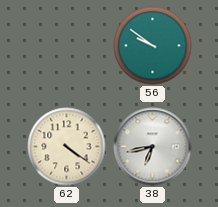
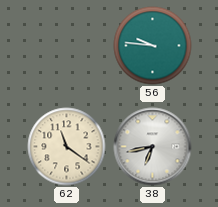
56: 9:51 -> 9:46 (153, 46)
62: 4:21 -> 11:21 (67, 147)
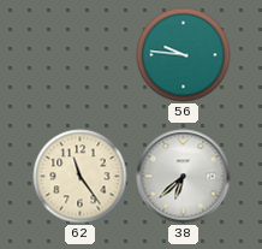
62: 11:21 -> 11:24 (81, 177)
38: 6:43 -> 6:38 (184, 177)
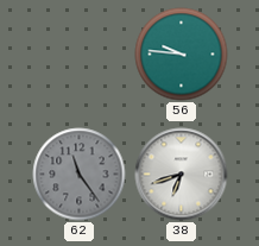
62 dial: cream -> grey (80, 175)
38: 6:38 -> 6:42 (182, 175)
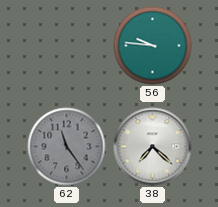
38: 6:42 -> 7:22 (153, 147)
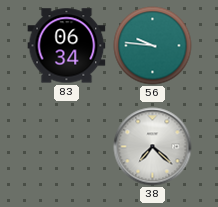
83: none -> 06:34 (67, 46)
62: 11:24 -> none (67, 147)
